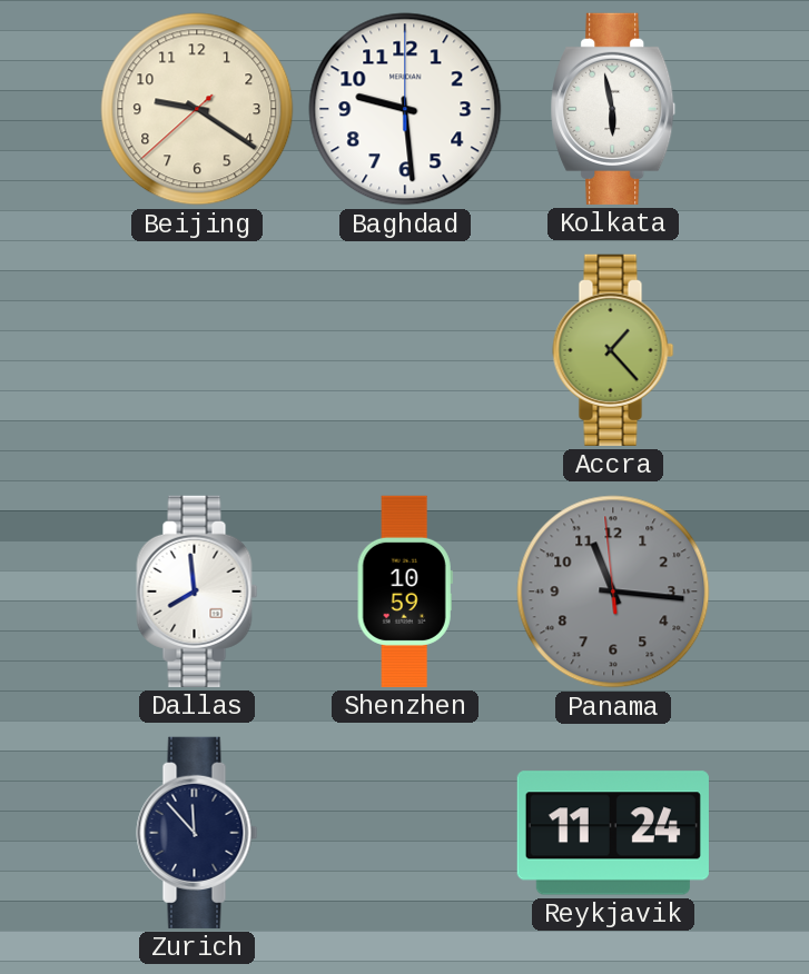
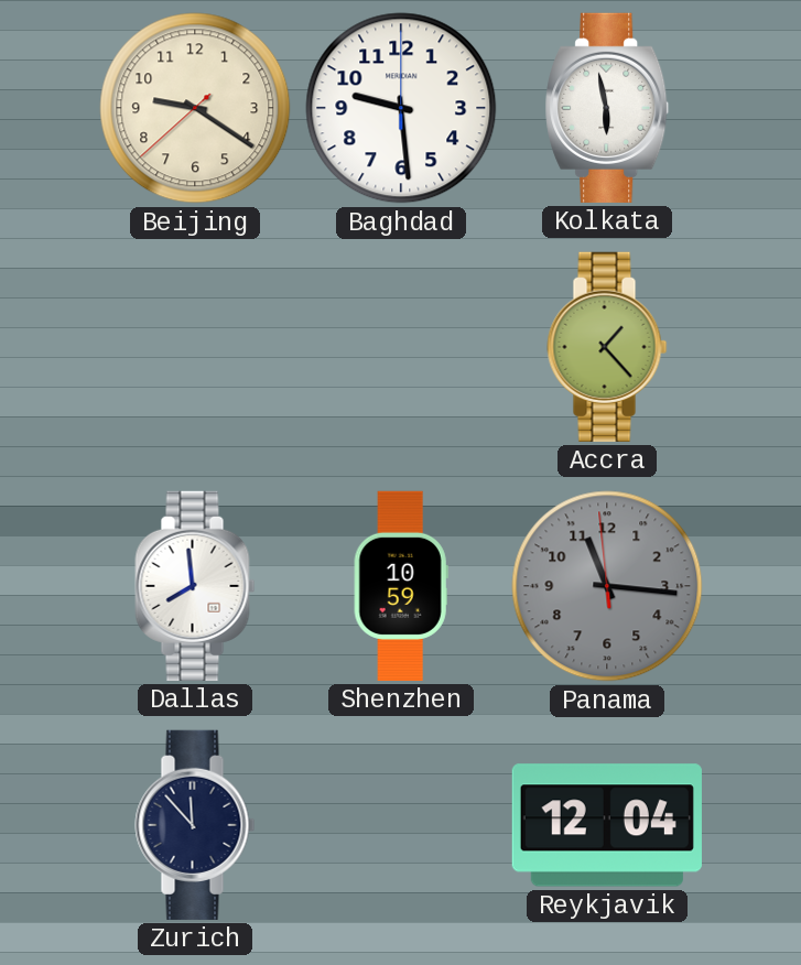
Reykjavik: 11:24 -> 12:04 (607, 825)
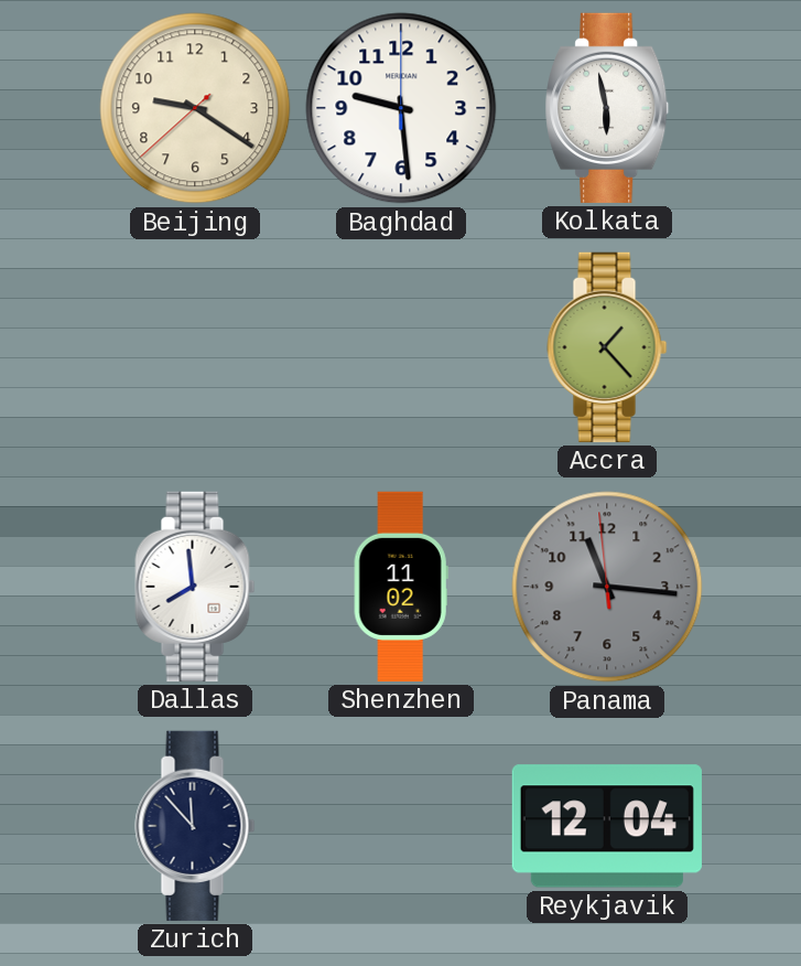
Shenzhen: 10:59 -> 11:02 (401, 587)
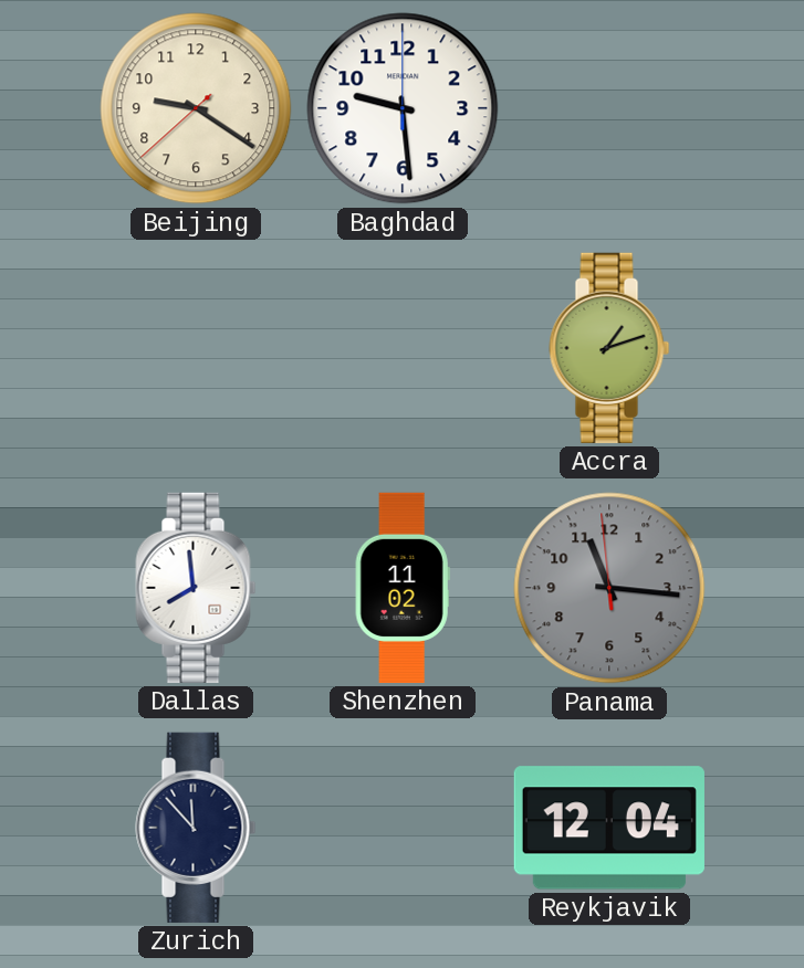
Kolkata: 5:58 -> none (607, 108)
Accra: 1:23 -> 1:12 (609, 348)
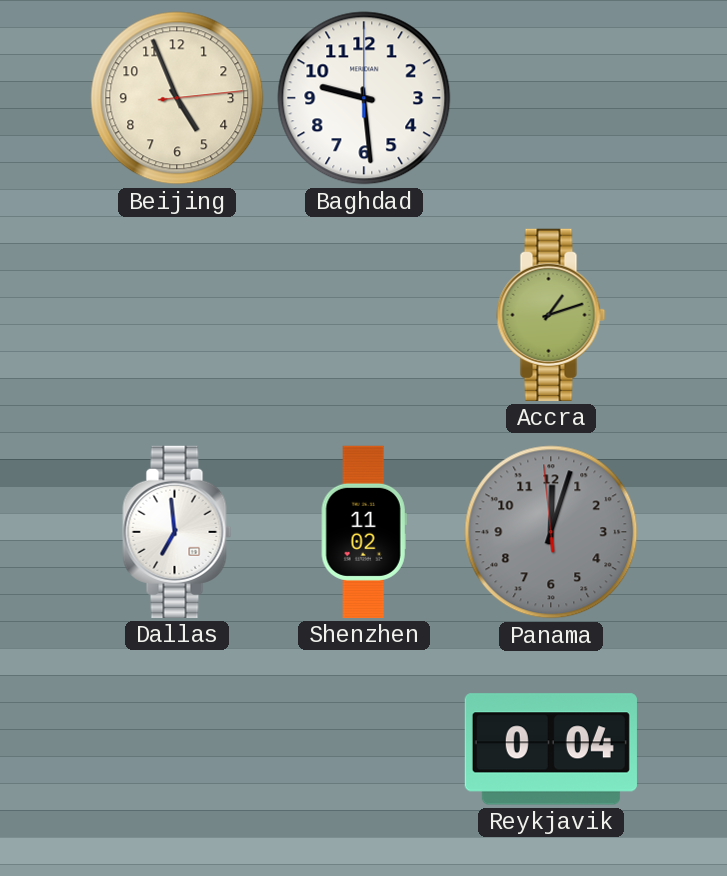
Beijing: 9:20 -> 4:56 (177, 98)
Dallas: 7:59 -> 6:59 (177, 532)
Panama: 11:15 -> 12:02 (551, 532)
Zurich: 11:53 -> none (196, 828)
Reykjavik: 12:04 -> 0:04 (551, 749)
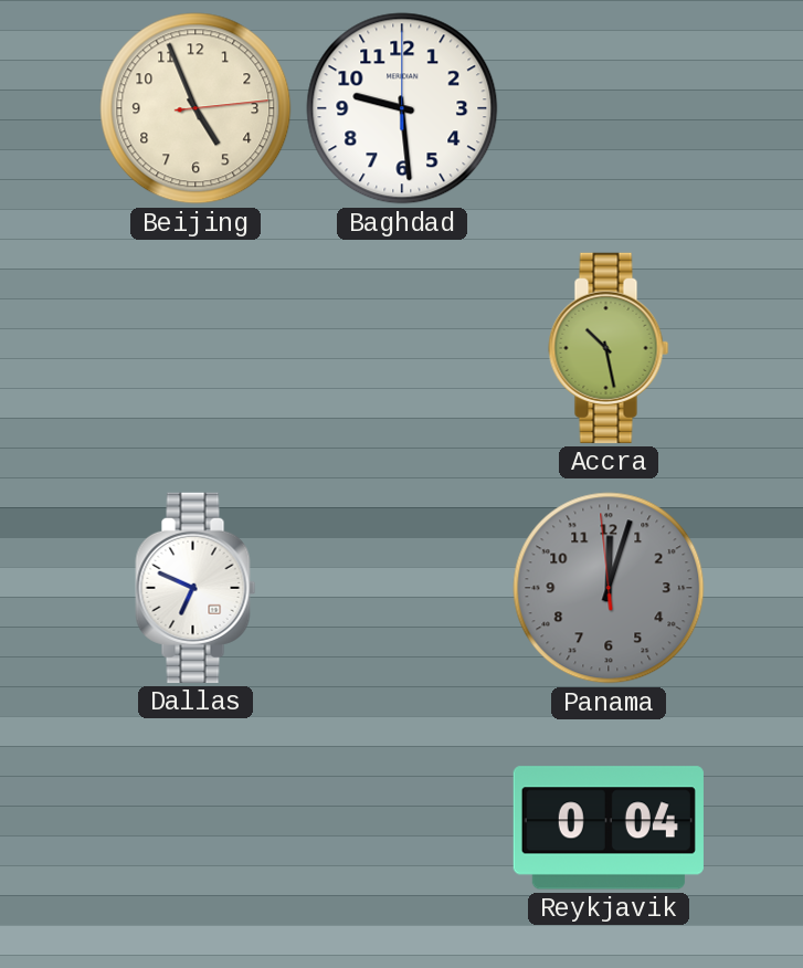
Accra: 1:12 -> 10:28 (609, 348)
Dallas: 6:59 -> 6:49 (196, 588)
Shenzhen: 11:02 -> none (364, 532)
